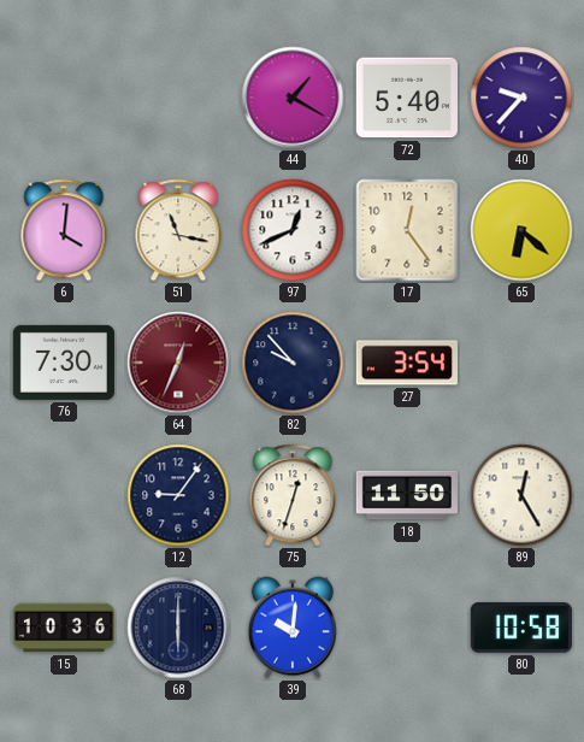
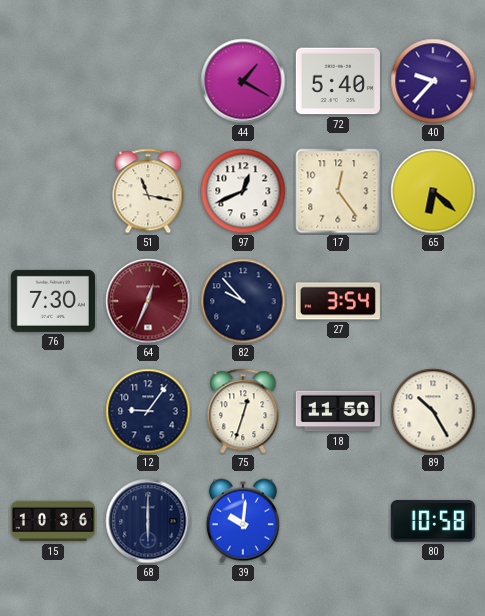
6: 4:01 -> none (64, 230)
89: 12:25 -> 10:25 (433, 411)
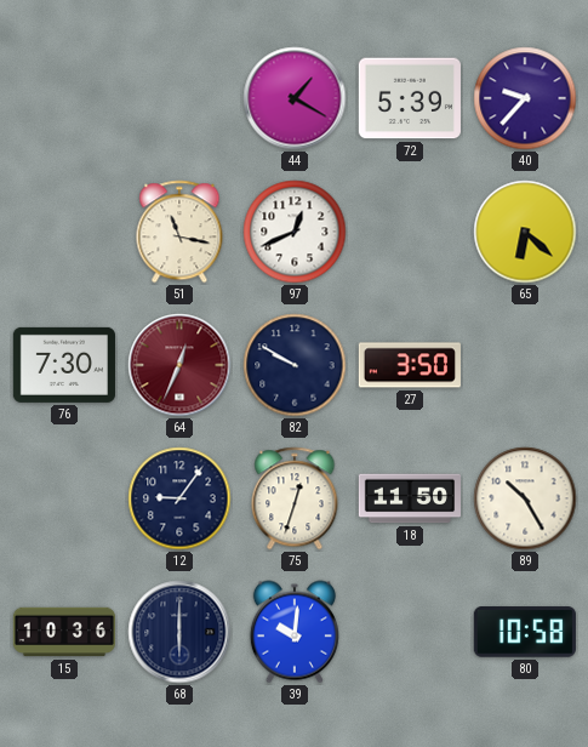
72: 5:40 -> 5:39 (410, 98)
17: 12:24 -> none (338, 191)
82: 9:53 -> 9:50 (295, 365)
27: 3:54 -> 3:50 (410, 365)
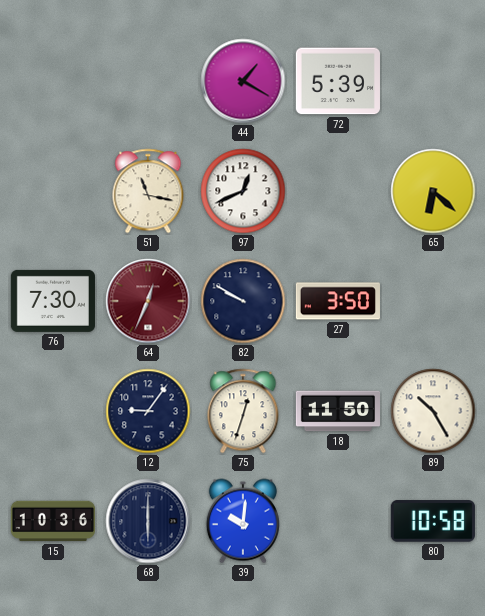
40: 9:37 -> none (525, 98)
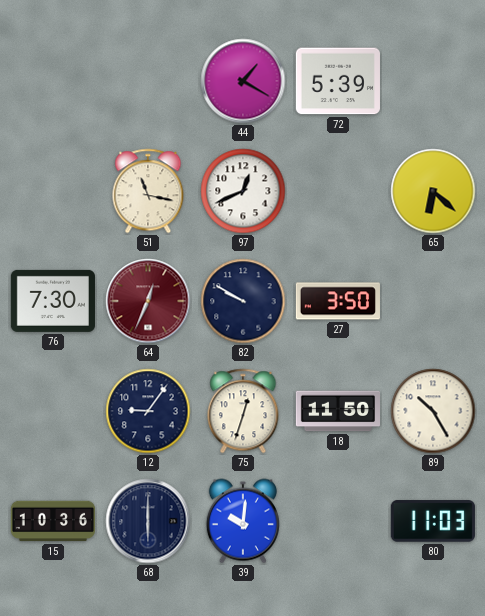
80: 10:58 -> 11:03 (433, 521)
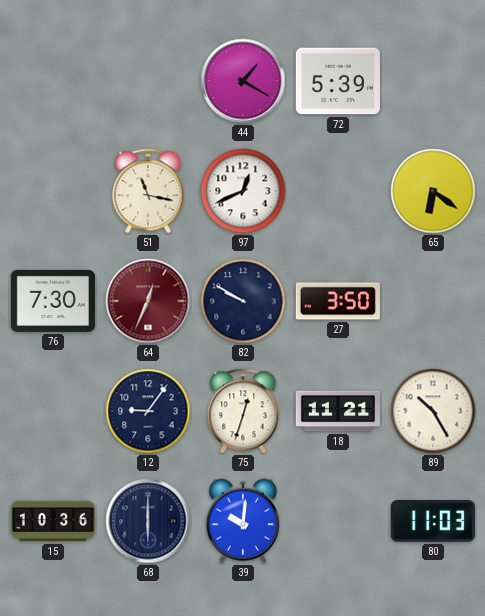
65: 6:22 -> 6:21 (433, 191)
18: 11:50 -> 11:21 (337, 411)
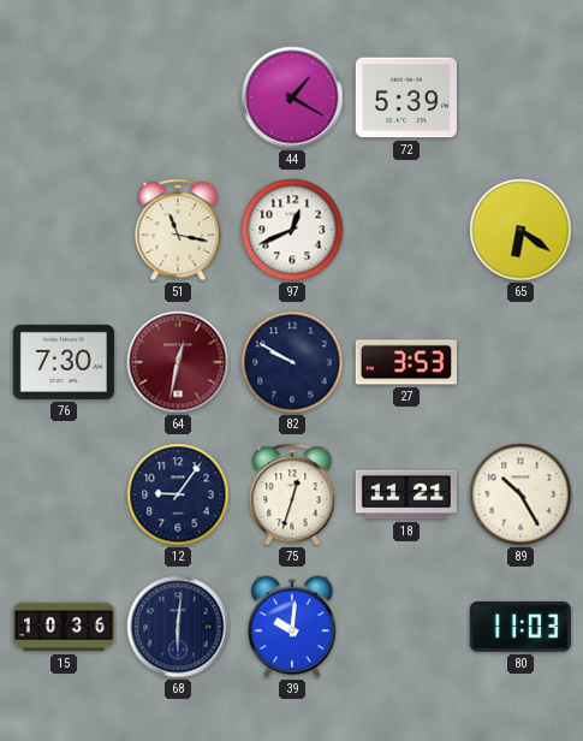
64: 12:34 -> 12:32 (178, 362)
27: 3:50 -> 3:53 (406, 362)
68: 6:00 -> 6:01 (178, 627)
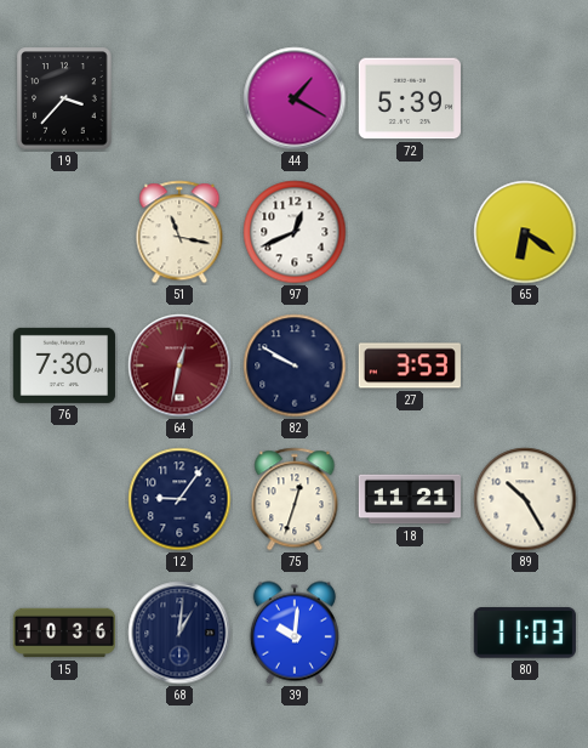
19: none -> 3:37 (64, 98)
68: 6:01 -> 1:01 (179, 633)
